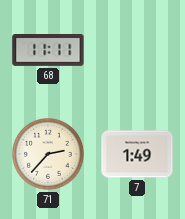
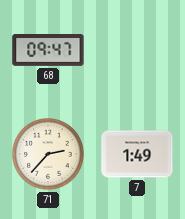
68: 11:11 -> 09:47 (48, 51)
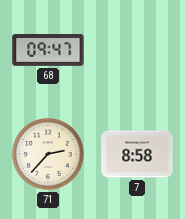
7: 1:49 -> 8:58 (137, 154)
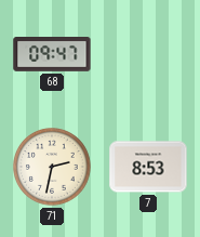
71: 2:37 -> 2:32 (53, 168)
7: 8:58 -> 8:53 (148, 167)
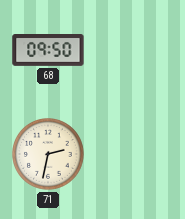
68: 09:47 -> 09:50 (48, 51)
7: 8:53 -> none (148, 167)
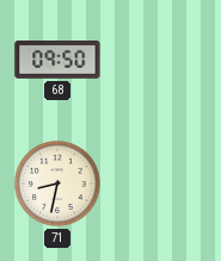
71: 2:32 -> 8:32 (59, 185)
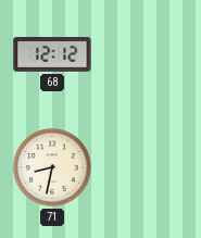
68: 09:50 -> 12:12 (52, 55)
